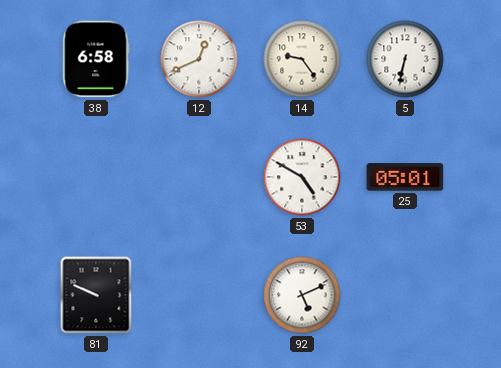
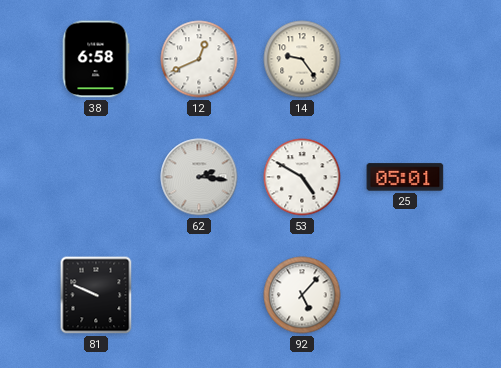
5: 6:32 -> none (405, 59)
62: none -> 2:16 (199, 177)
92: 5:11 -> 5:07 (302, 295)
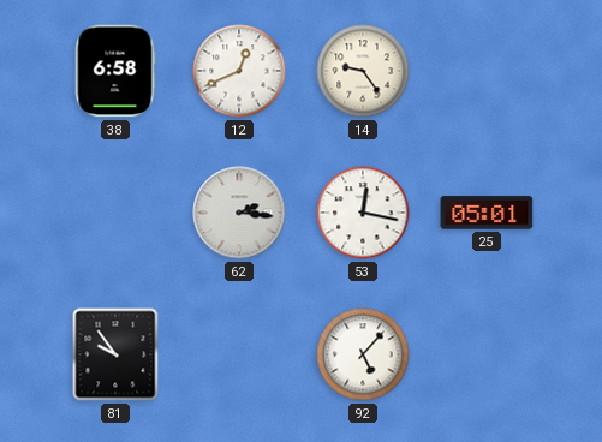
53: 4:50 -> 12:17 (363, 213)
81: 9:49 -> 9:54 (115, 354)
